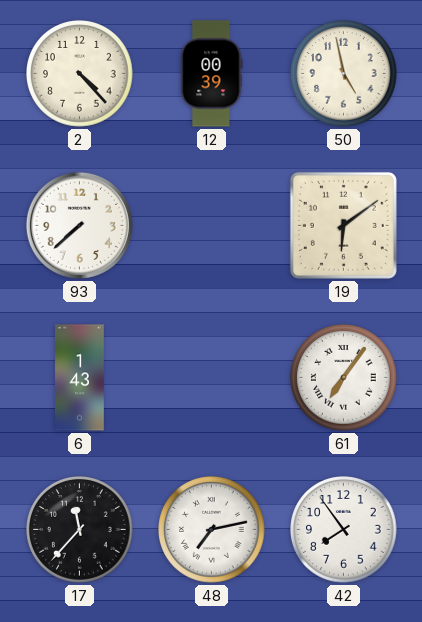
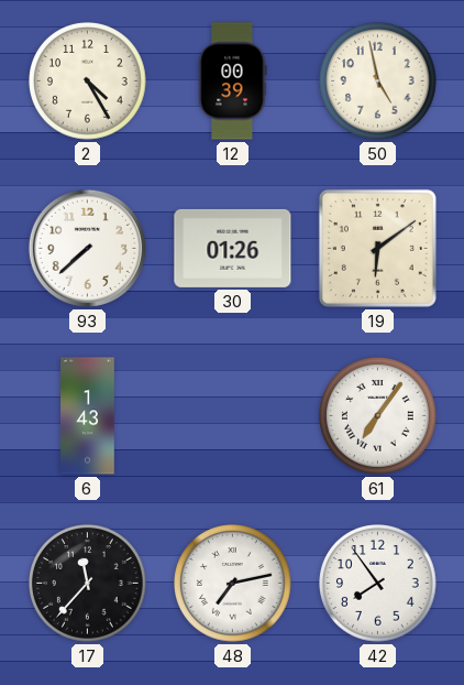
2: 4:23 -> 4:25 (88, 81)
30: none -> 01:26 (233, 248)
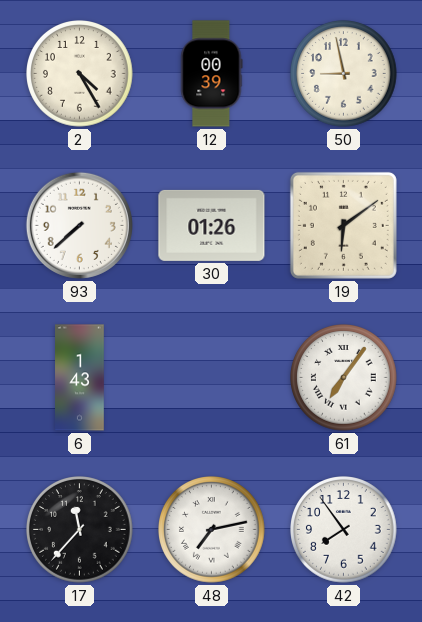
50: 4:58 -> 8:58 (344, 74)
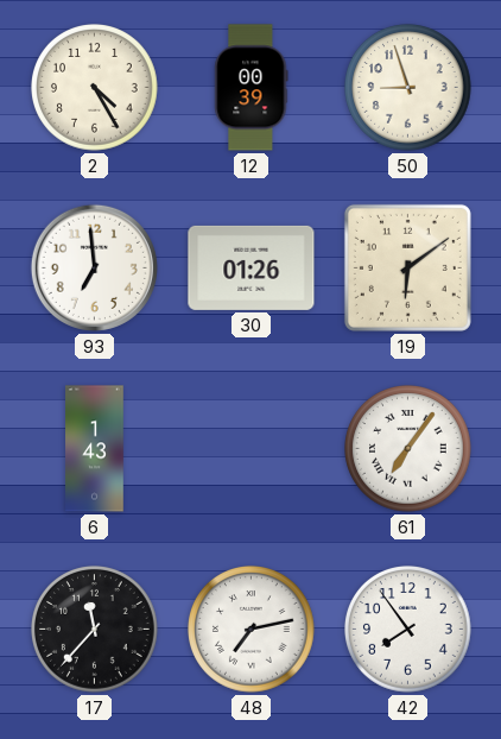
50: 8:58 -> 8:57 (408, 88)
93: 7:38 -> 6:59 (94, 267)
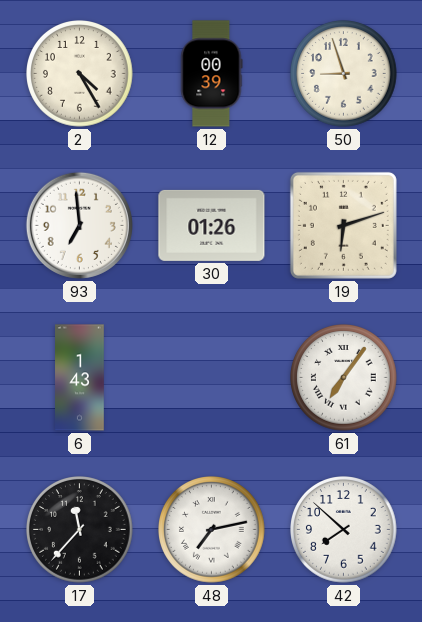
19: 6:09 -> 6:12 (343, 225)
42: 7:54 -> 7:52 (344, 530)
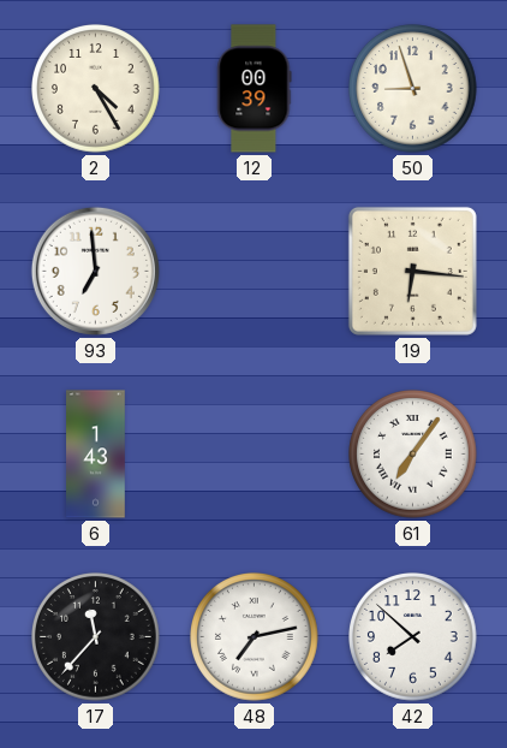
30: 01:26 -> none (212, 225)
19: 6:12 -> 6:16 (412, 271)
